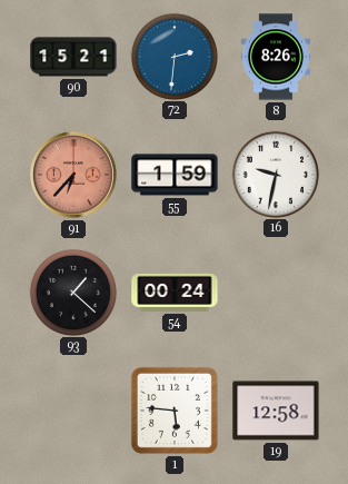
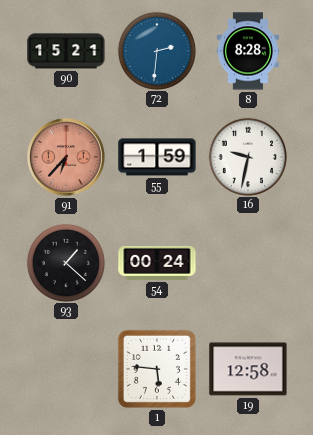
8: 8:26 -> 8:28 (247, 51)
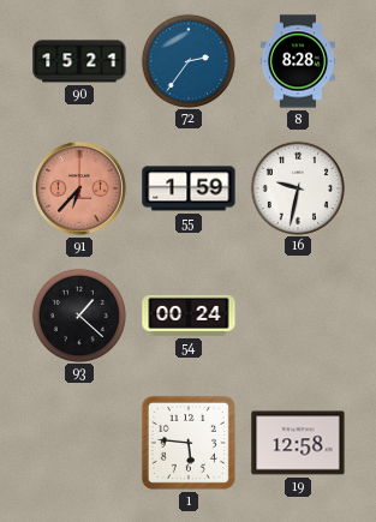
72: 2:31 -> 2:36 (187, 60)
